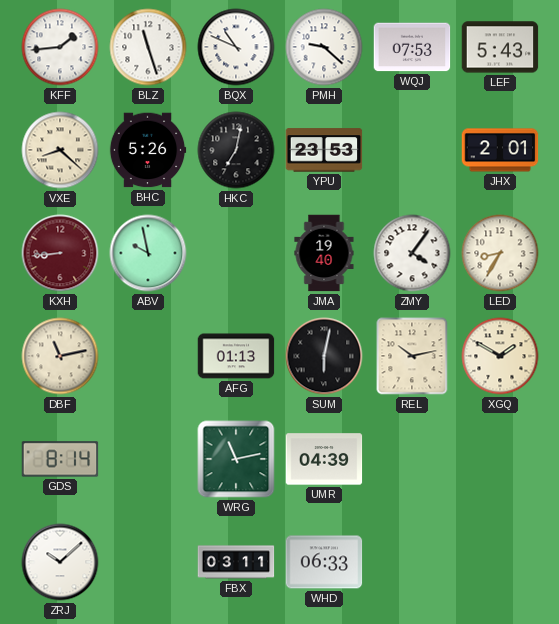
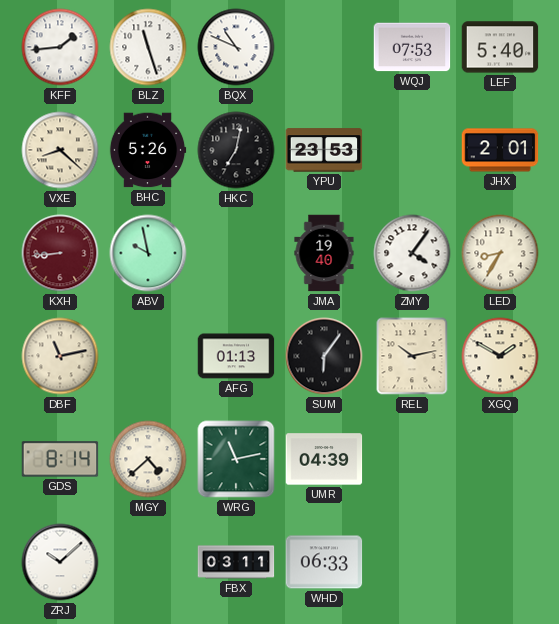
PMH: 9:22 -> none (324, 47)
LEF: 5:43 -> 5:40 (500, 47)
SUM: 6:02 -> 6:06 (324, 356)
MGY: none -> 4:38 (148, 459)
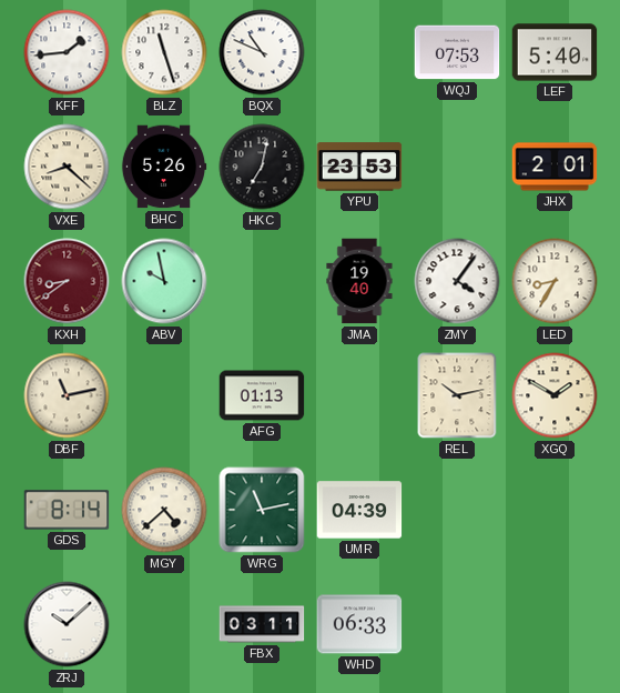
KXH: 8:44 -> 8:39 (67, 281)
SUM: 6:06 -> none (324, 356)
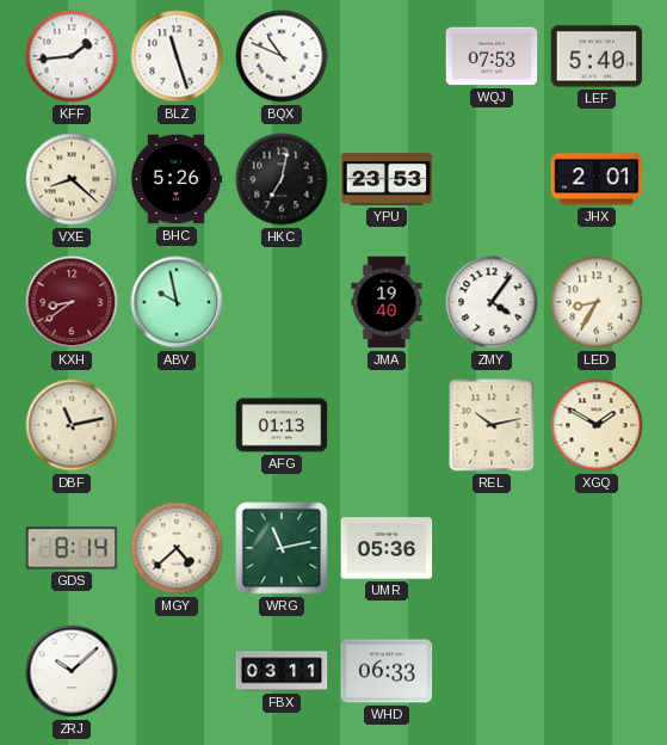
UMR: 04:39 -> 05:36 (387, 548)
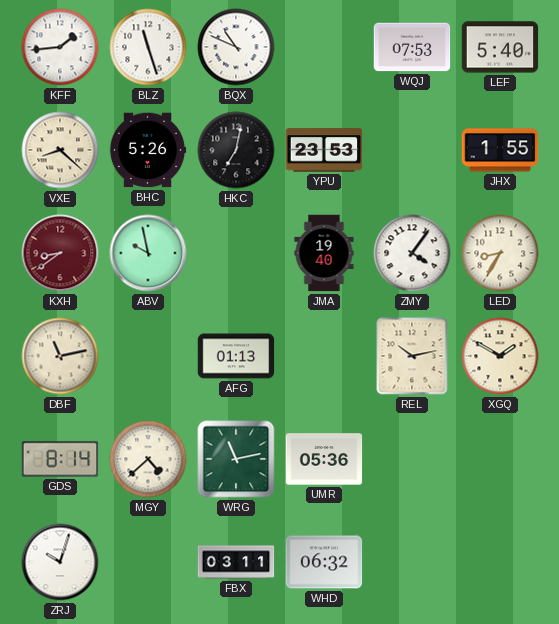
JHX: 2:01 -> 1:55 (500, 150)
ZRJ: 10:08 -> 10:03 (60, 562)
WHD: 06:33 -> 06:32 (324, 562)
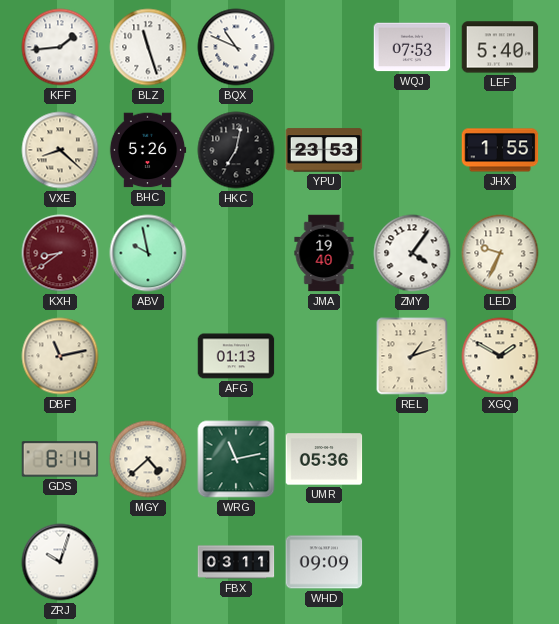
LED: 8:35 -> 9:34 (500, 253)
REL: 10:13 -> 1:12 (412, 356)
WHD: 06:32 -> 09:09 (324, 562)
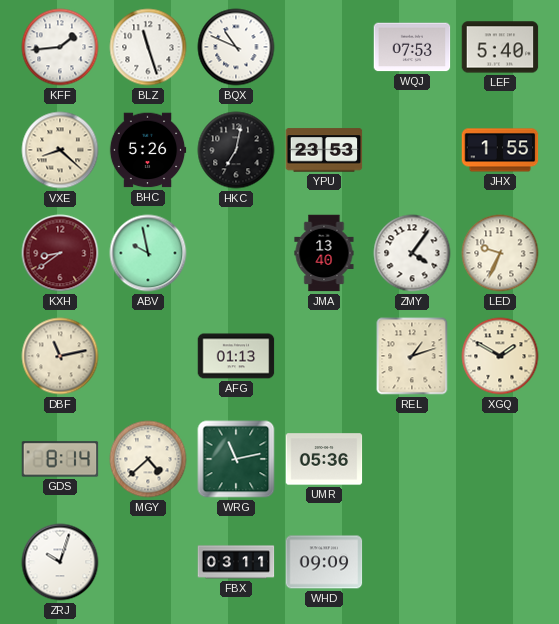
JMA: 19:40 -> 13:40 (324, 253)
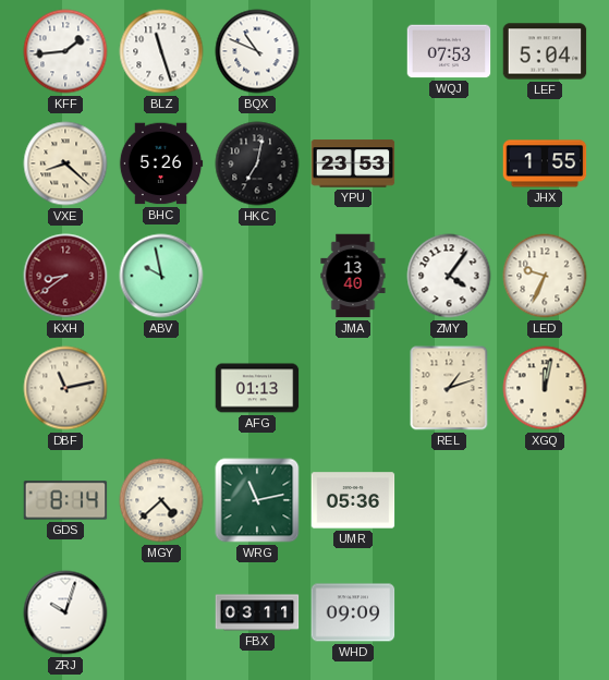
LEF: 5:40 -> 5:04 (545, 51)
XGQ: 1:50 -> 12:02 (545, 388)
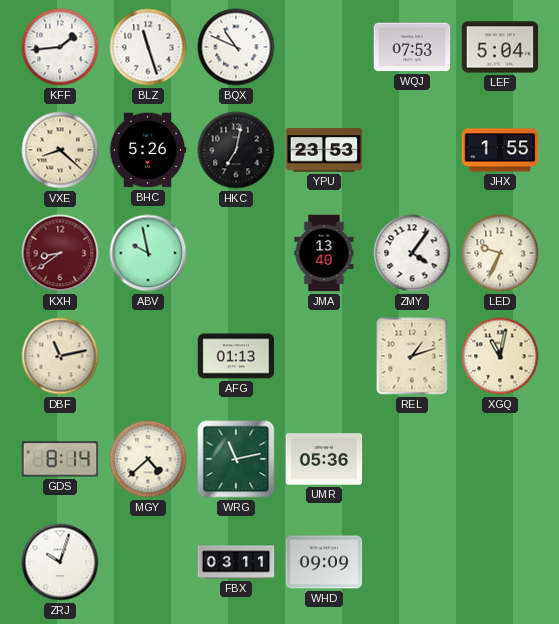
XGQ: 12:02 -> 11:02 (500, 356)
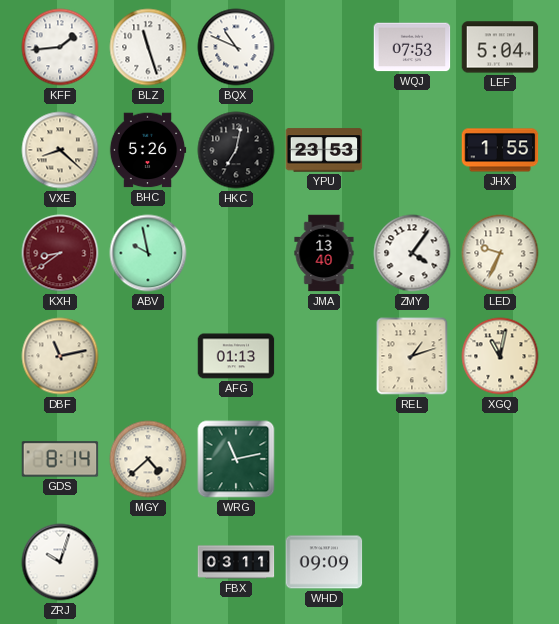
UMR: 05:36 -> none (324, 459)
